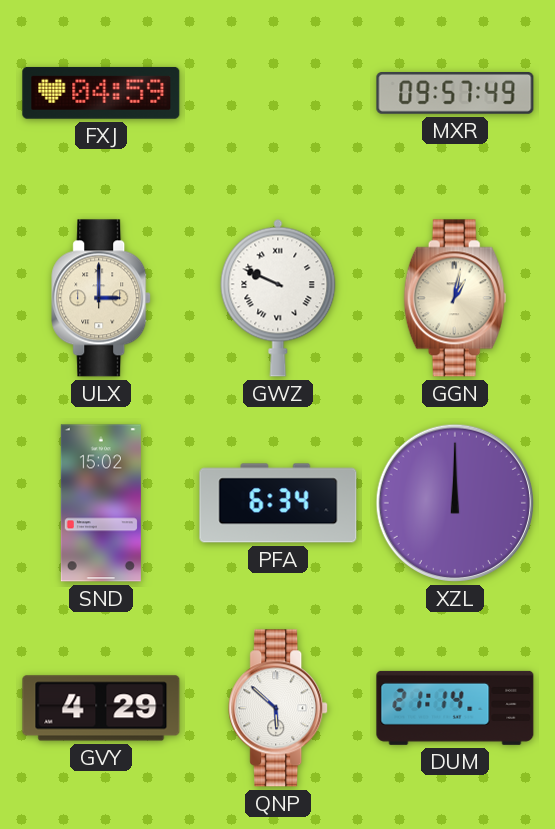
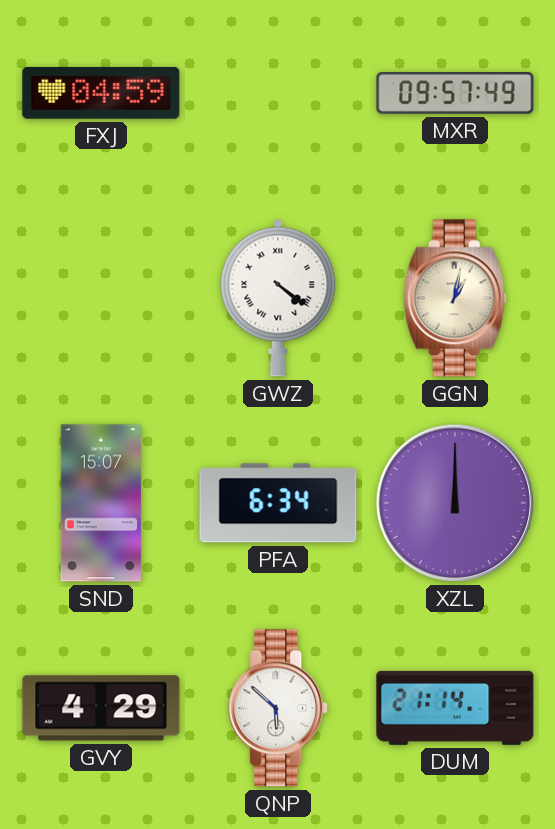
ULX: 3:00 -> none (102, 298)
GWZ: 9:49 -> 4:21 (278, 298)
SND: 15:02 -> 15:07 (101, 503)
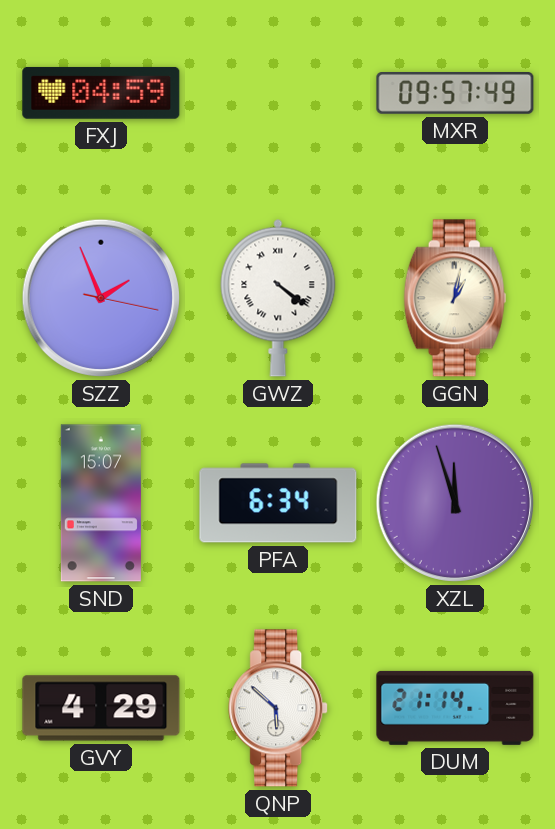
SZZ: none -> 1:56 (101, 298)
XZL: 12:00 -> 11:57 (455, 503)
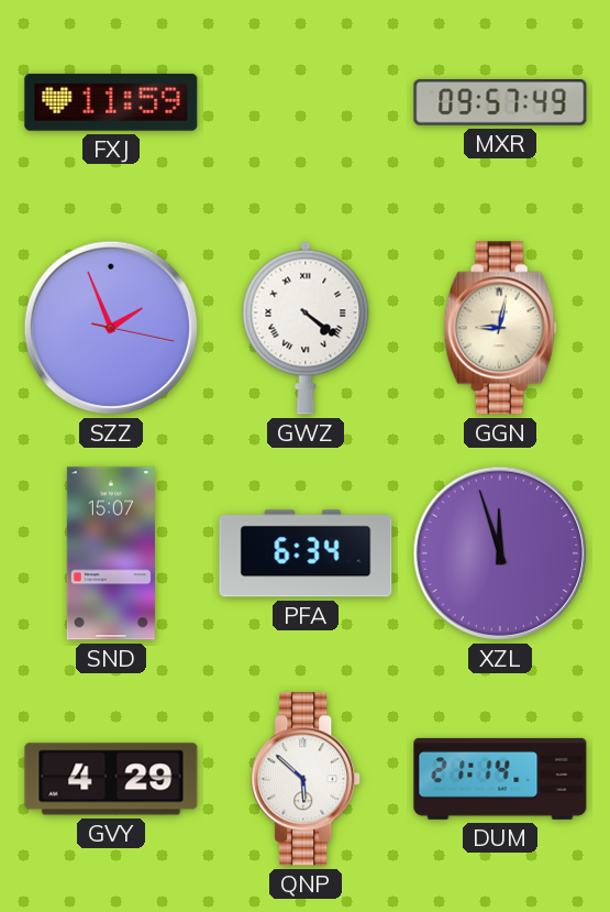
FXJ: 04:59 -> 11:59 (111, 102)
GGN: 1:02 -> 9:02 (500, 328)
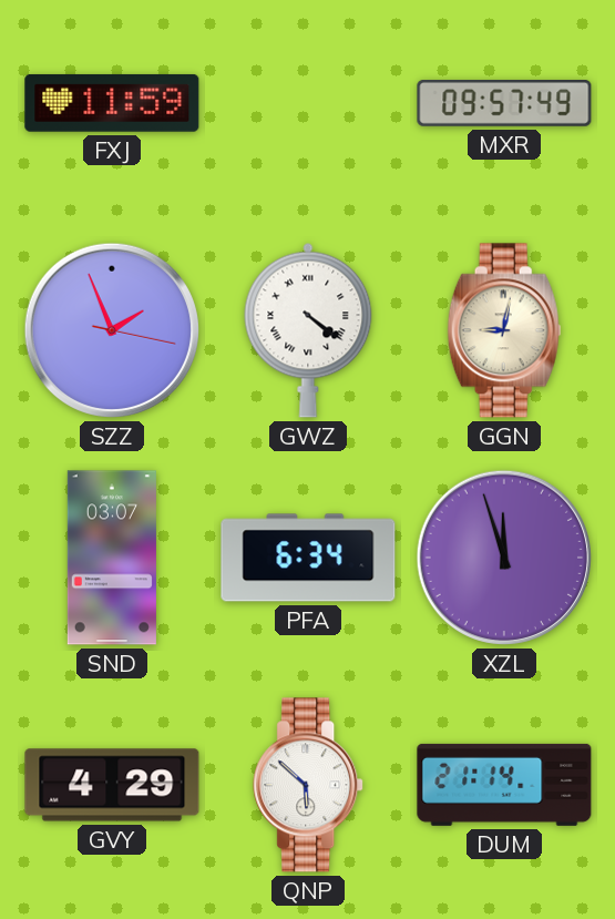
SND: 15:07 -> 03:07 (112, 558)
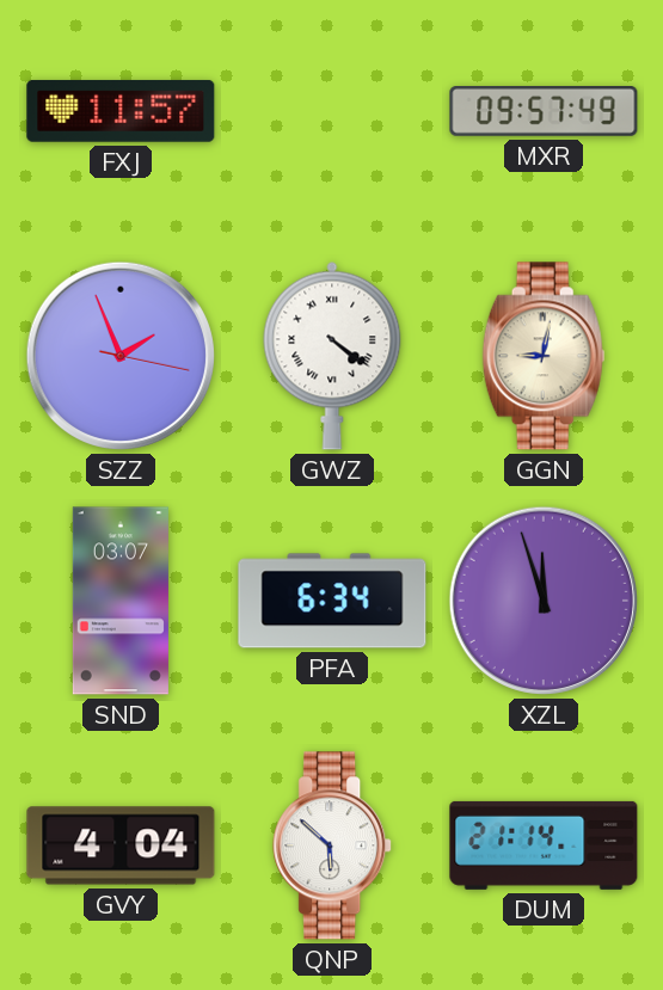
FXJ: 11:59 -> 11:57 (121, 111)
GVY: 4:29 -> 4:04 (121, 846)
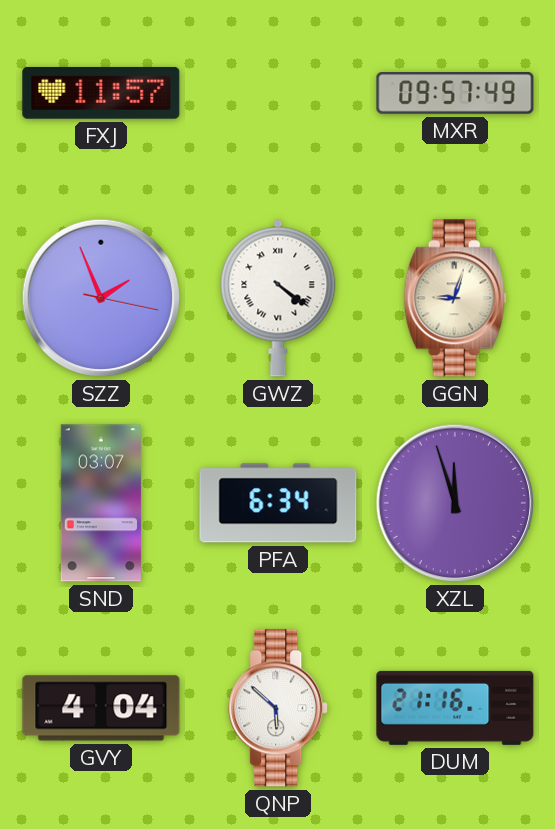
GGN: 9:02 -> 9:03 (455, 298)
DUM: 21:14 -> 21:16 (455, 708)
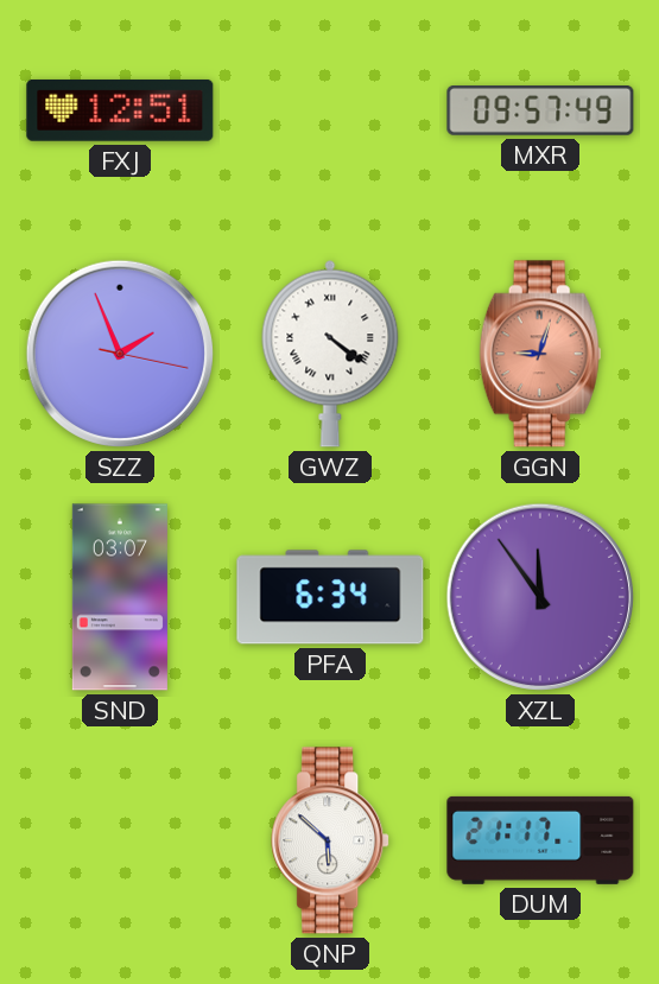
FXJ: 11:57 -> 12:51 (120, 110)
GGN dial: cream -> salmon (540, 354)
XZL: 11:57 -> 11:54 (540, 597)
GVY: 4:04 -> none (101, 708)
DUM: 21:16 -> 21:17 (540, 840)
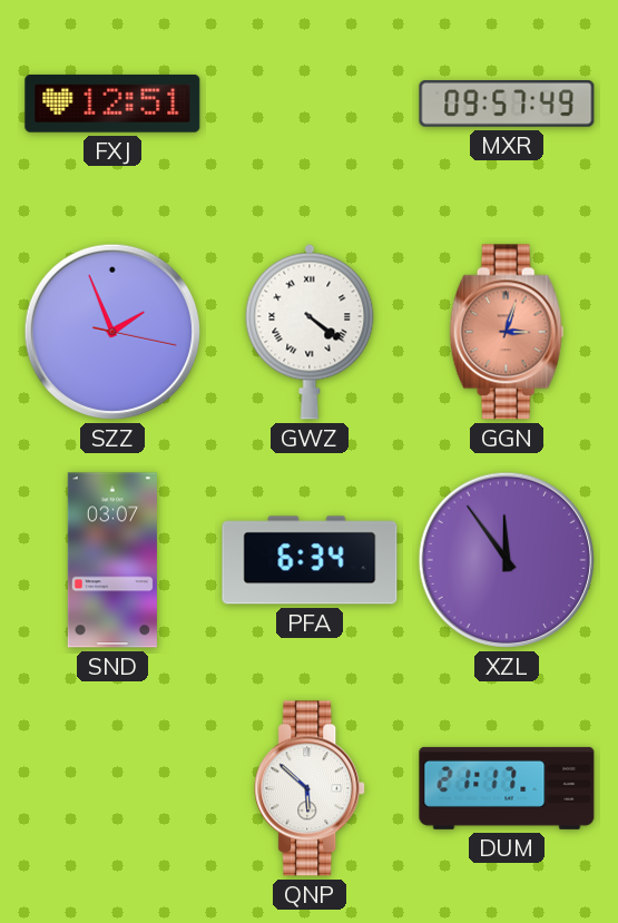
GGN: 9:03 -> 3:03 (507, 332)
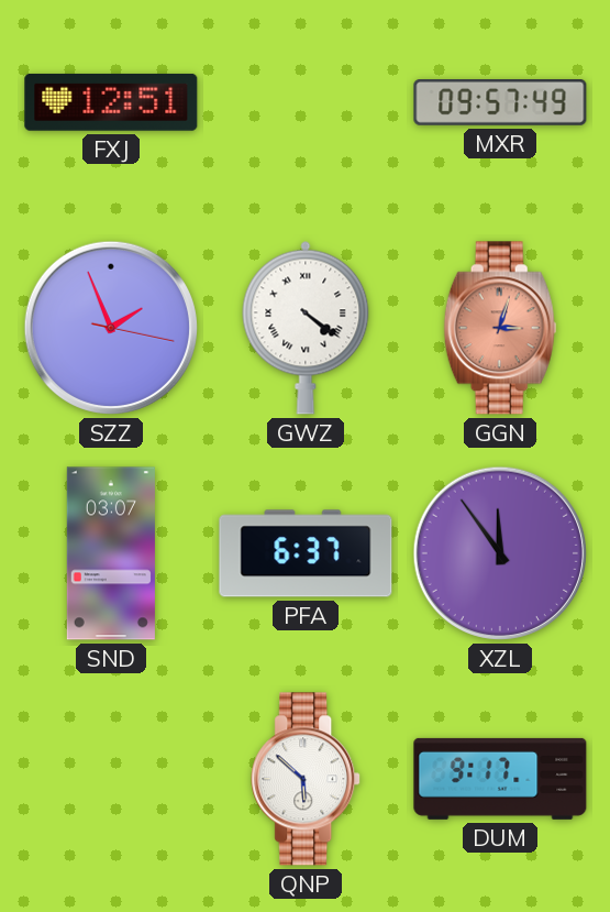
PFA: 6:34 -> 6:37 (306, 553)
DUM: 21:17 -> 9:17 (500, 779)
